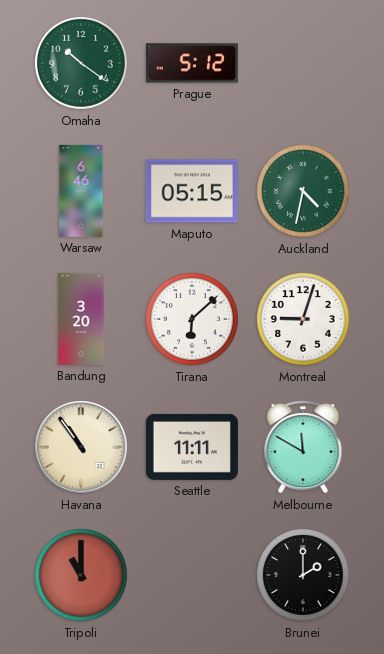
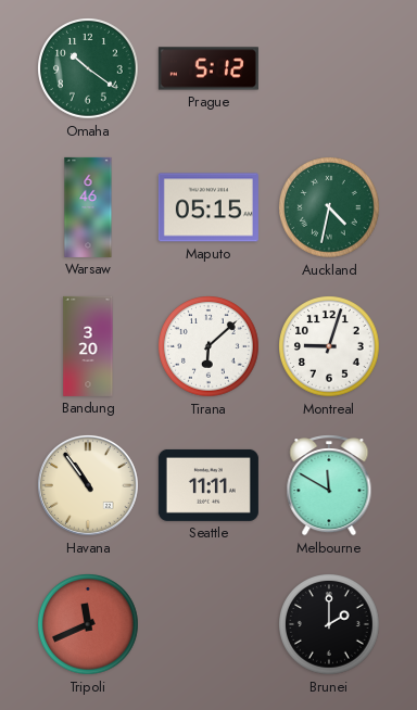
Tripoli: 11:00 -> 11:41 (88, 624)
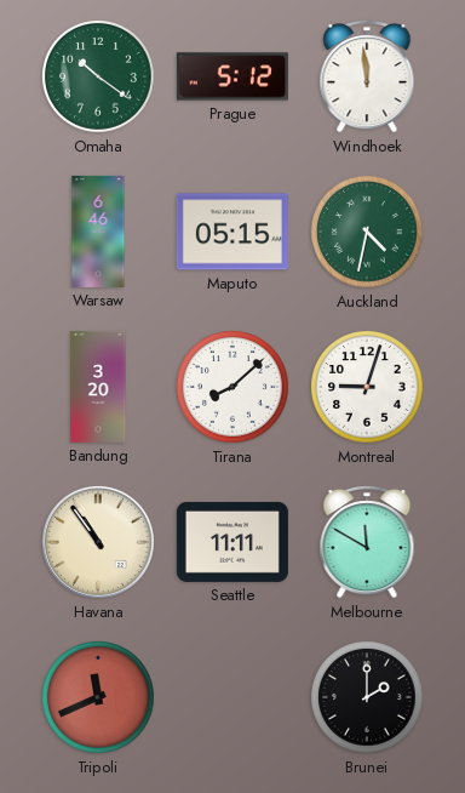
Windhoek: none -> 11:59 (367, 78)
Tirana: 6:08 -> 8:08 (232, 387)
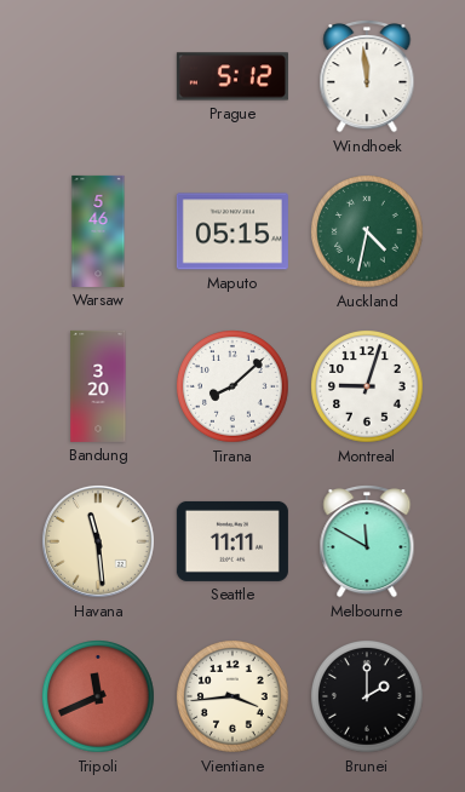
Omaha: 10:21 -> none (98, 76)
Warsaw: 6:46 -> 5:46 (98, 231)
Havana: 10:54 -> 11:29 (98, 541)
Vientiane: none -> 3:44 (232, 696)
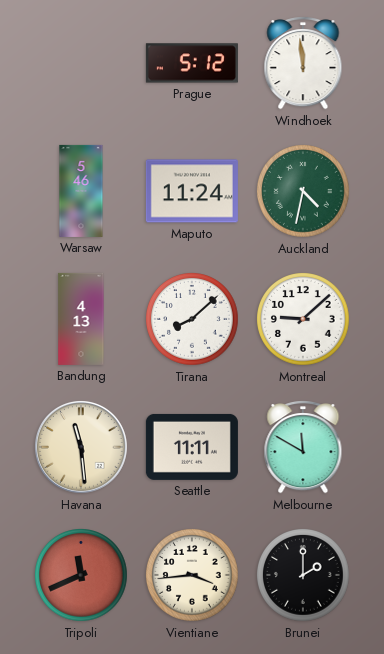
Maputo: 05:15 -> 11:24 (192, 191)
Bandung: 3:20 -> 4:13 (81, 319)
Montreal: 9:03 -> 9:08 (303, 319)
